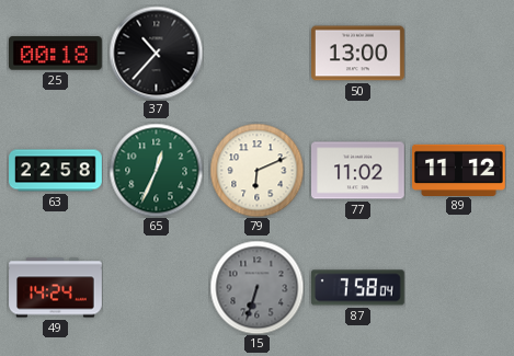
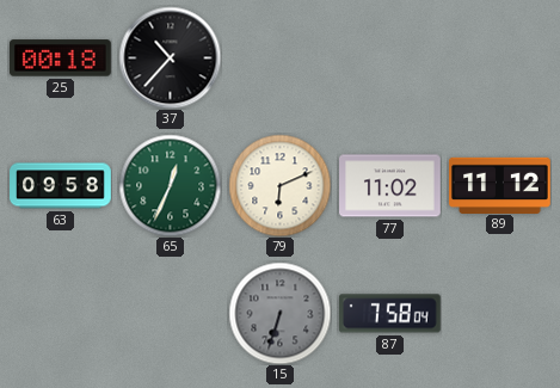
50: 13:00 -> none (358, 54)
63: 22:58 -> 09:58 (61, 186)
49: 14:24 -> none (56, 288)
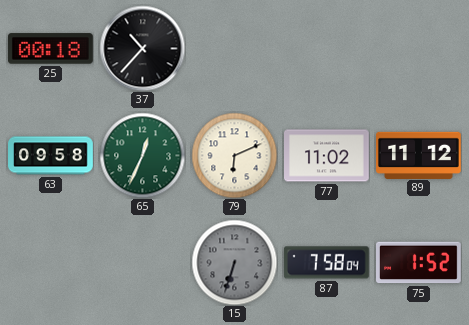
75: none -> 1:52 (419, 263)
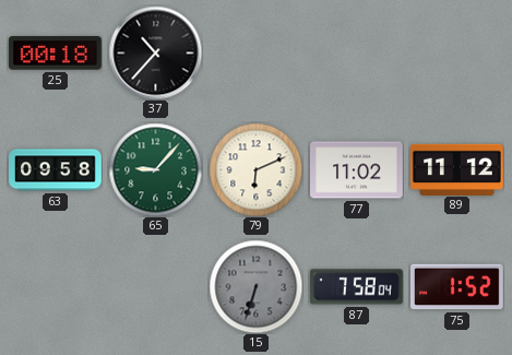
65: 12:34 -> 9:07 (155, 169)
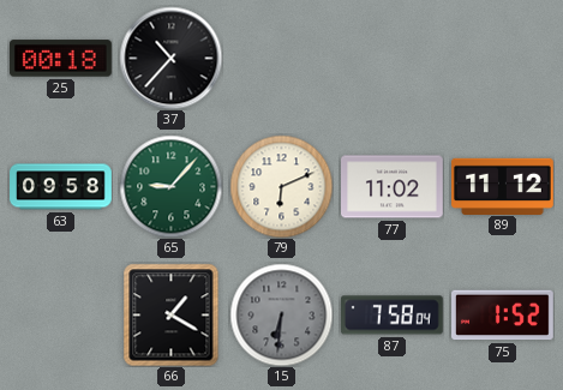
66: none -> 1:20 (172, 314)
15: 6:33 -> 6:31 (281, 314)
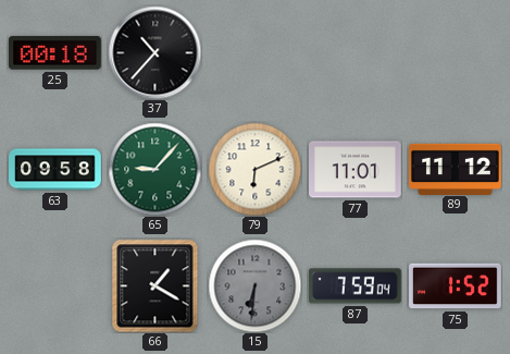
77: 11:02 -> 11:01 (356, 170)
87: 7:58 -> 7:59 (354, 286)
